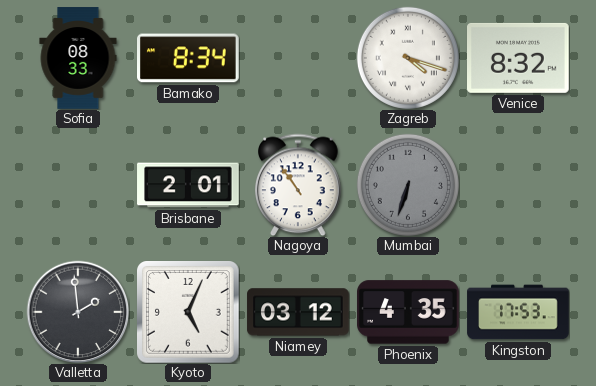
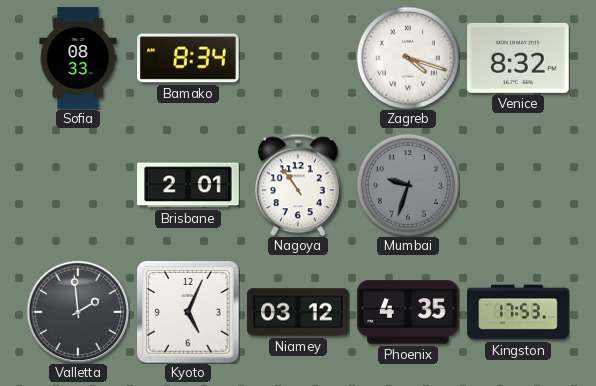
Mumbai: 6:33 -> 9:33 (408, 185)
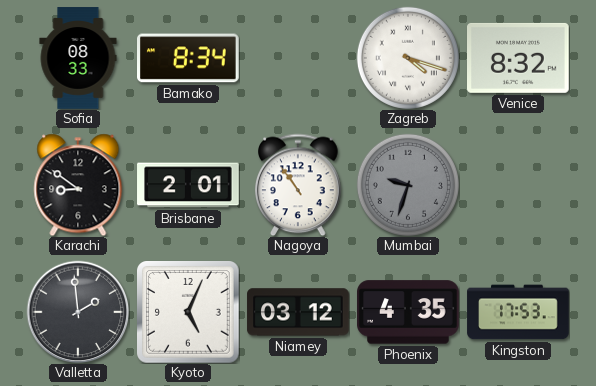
Karachi: none -> 8:51 (78, 185)
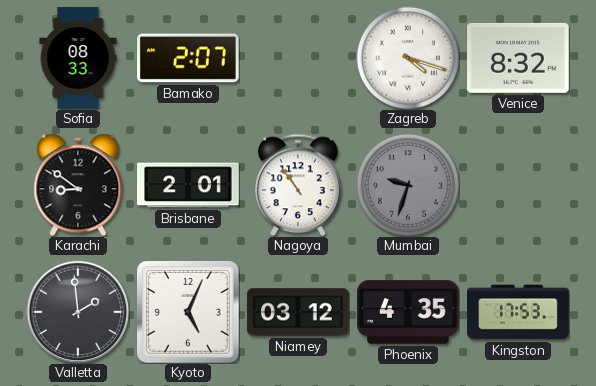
Bamako: 8:34 -> 2:07 (189, 58)
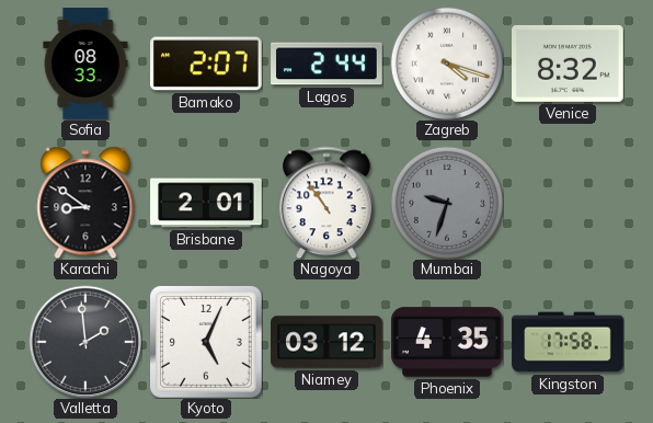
Lagos: none -> 2:44 (326, 64)
Kingston: 17:53 -> 17:58 (568, 342)
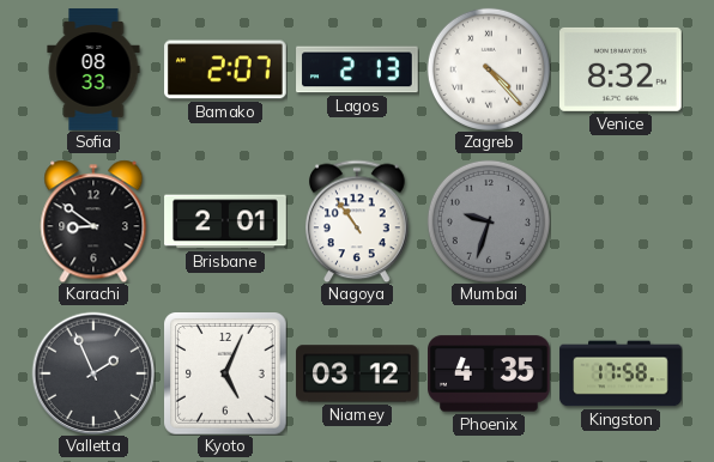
Lagos: 2:44 -> 2:13 (357, 69)
Zagreb: 4:18 -> 4:23 (489, 69)
Valletta: 1:59 -> 1:56 (93, 373)
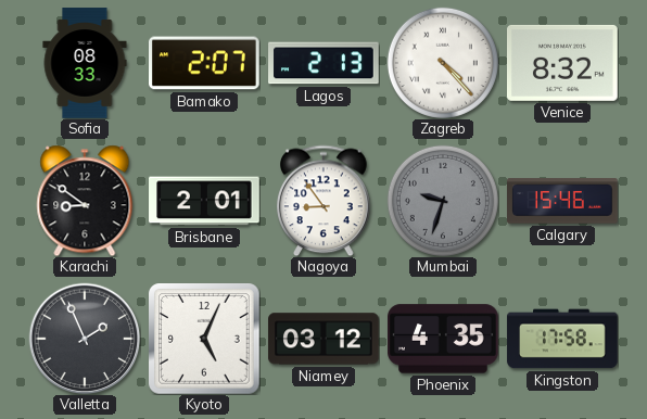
Nagoya: 10:54 -> 8:54 (323, 201)
Calgary: none -> 15:46 (562, 201)
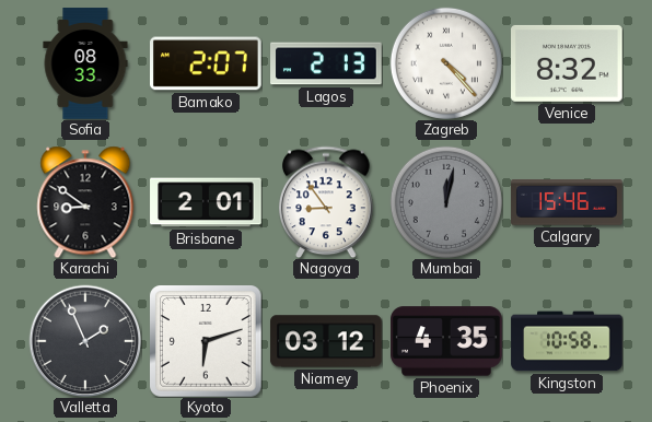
Mumbai: 9:33 -> 12:02 (446, 202)
Kyoto: 5:04 -> 6:12 (207, 342)
Kingston: 17:58 -> 10:58 (567, 341)
